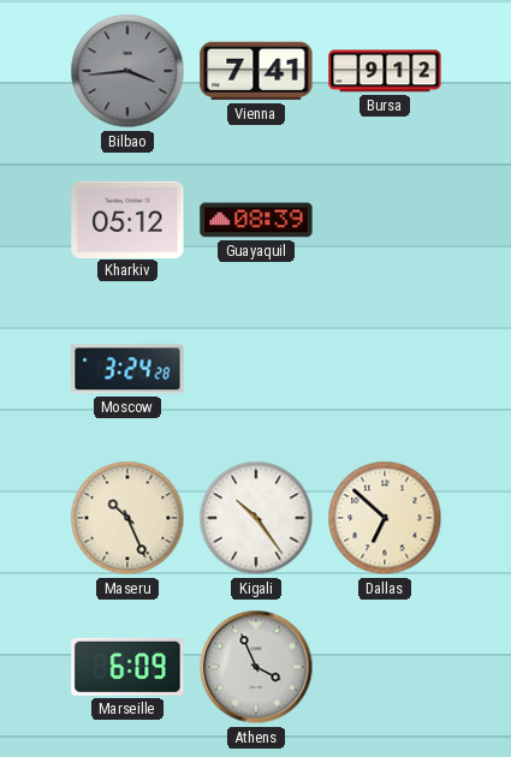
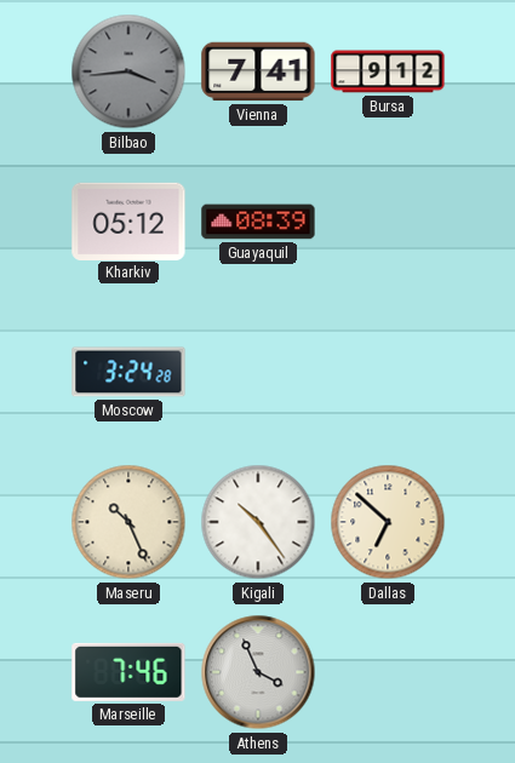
Marseille: 6:09 -> 7:46 (128, 672)
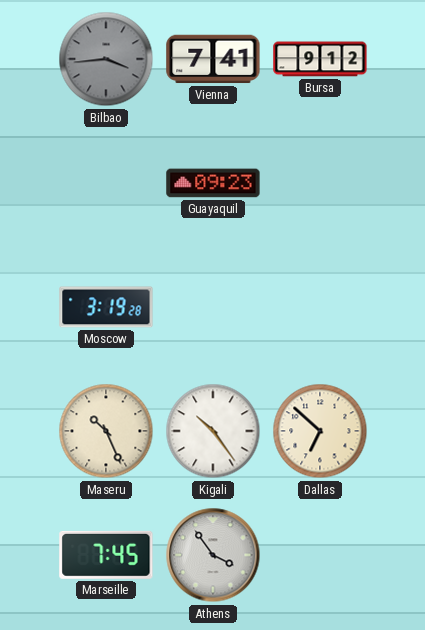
Kharkiv: 05:12 -> none (128, 220)
Guayaquil: 08:39 -> 09:23 (213, 183)
Moscow: 3:24 -> 3:19 (106, 307)
Marseille: 7:46 -> 7:45 (106, 555)
Athens: 3:56 -> 3:54 (213, 555)
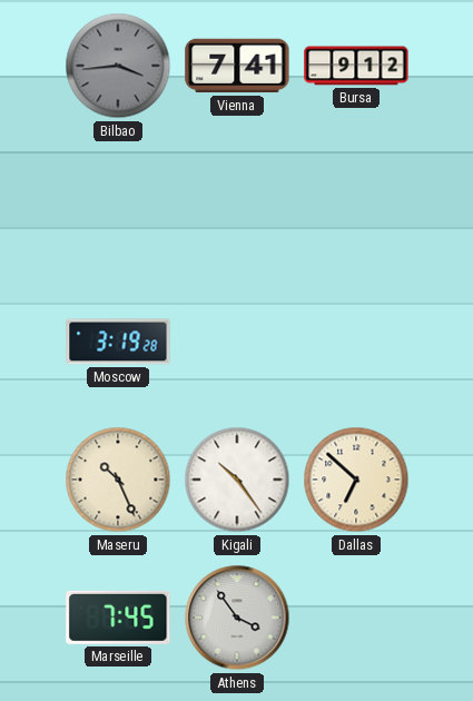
Guayaquil: 09:23 -> none (213, 183)
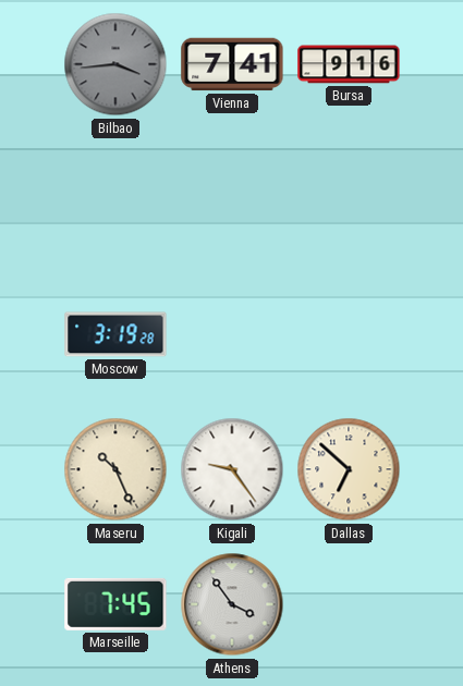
Bursa: 9:12 -> 9:16 (349, 64)
Kigali: 10:24 -> 9:24 (232, 469)
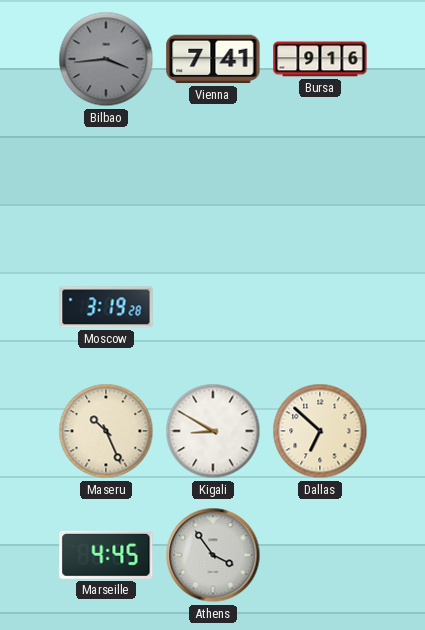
Kigali: 9:24 -> 8:50 (213, 431)
Marseille: 7:45 -> 4:45 (106, 555)
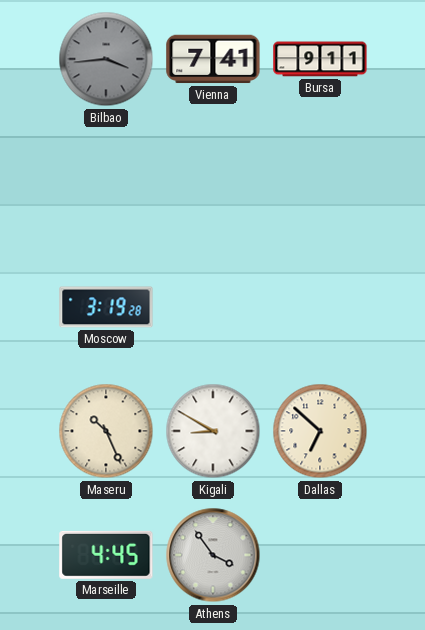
Bursa: 9:16 -> 9:11 (320, 59)
